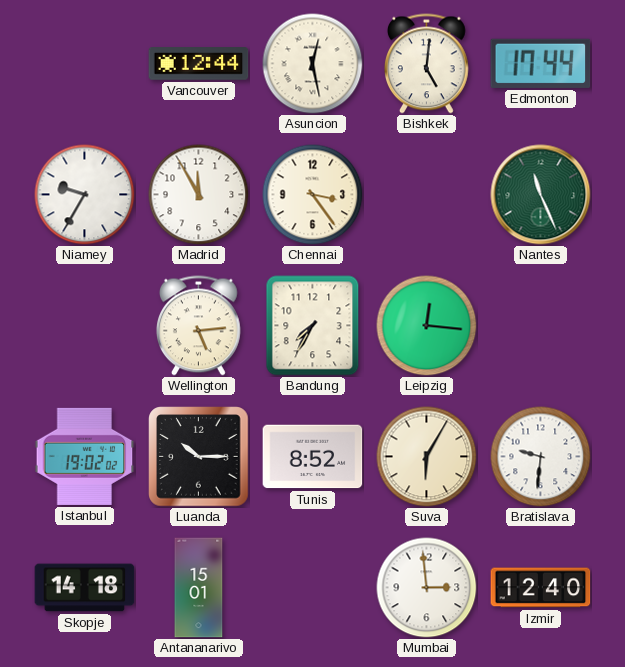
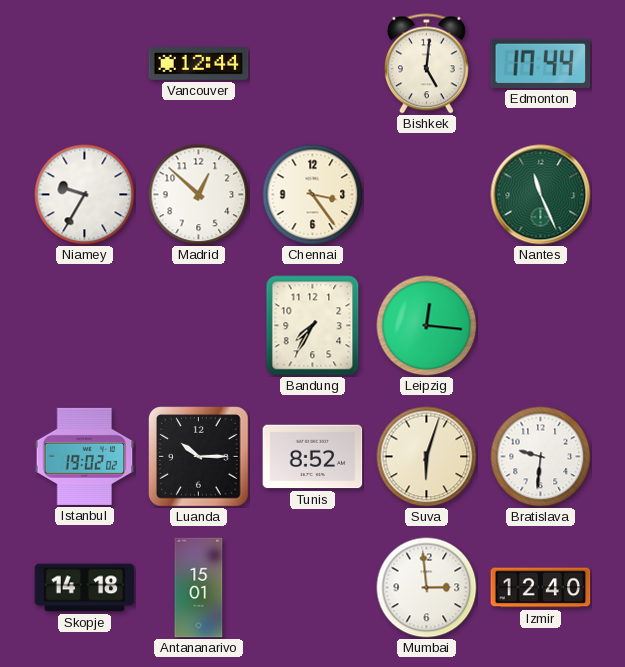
Asuncion: 12:28 -> none (313, 64)
Madrid: 11:55 -> 12:52 (199, 195)
Wellington: 5:14 -> none (199, 326)
Suva: 6:05 -> 6:03 (427, 457)
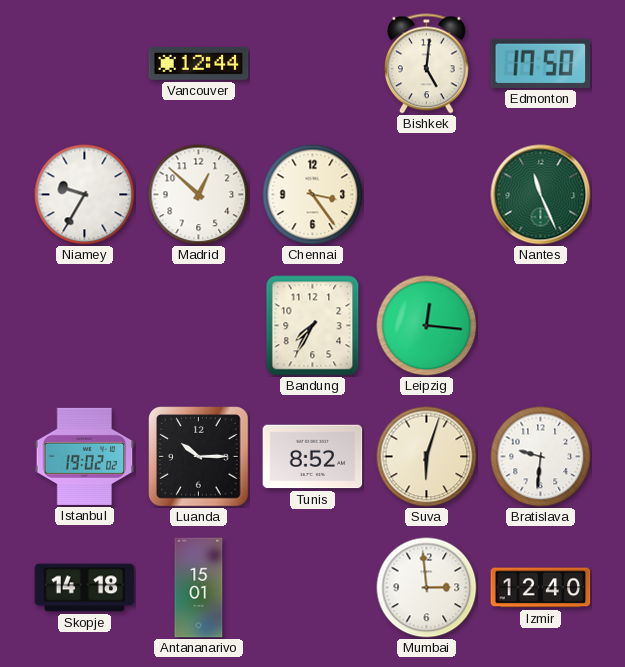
Edmonton: 17:44 -> 17:50 (541, 63)
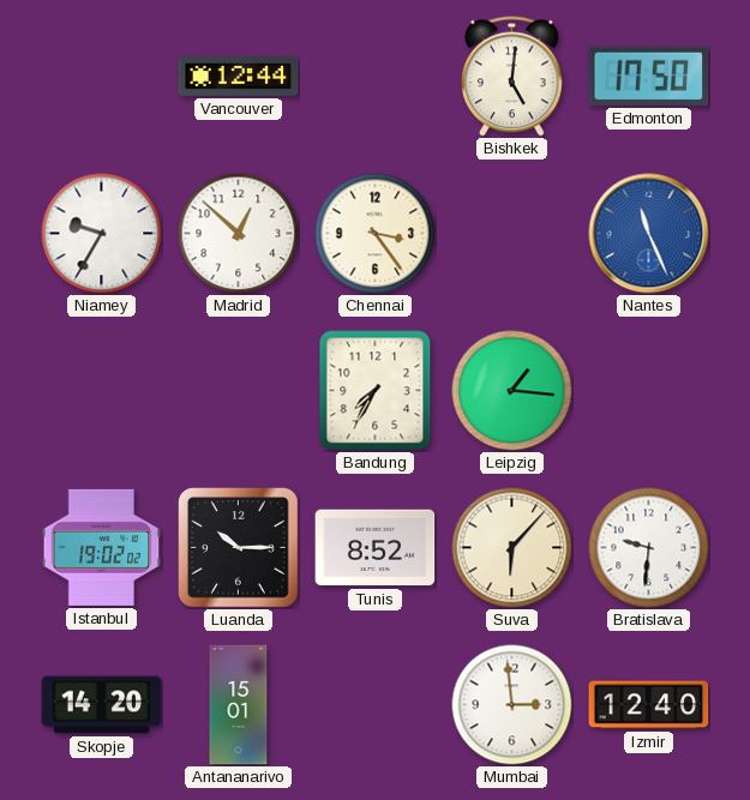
Nantes dial: green -> blue (649, 234)
Leipzig: 12:16 -> 1:16 (512, 391)
Suva: 6:03 -> 6:07 (512, 548)
Skopje: 14:18 -> 14:20 (102, 705)
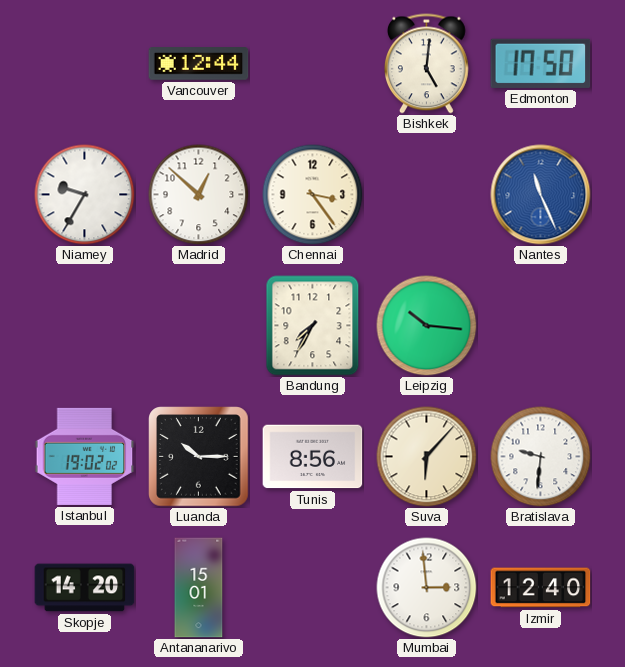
Leipzig: 1:16 -> 10:16 (427, 326)
Tunis: 8:52 -> 8:56 (313, 457)
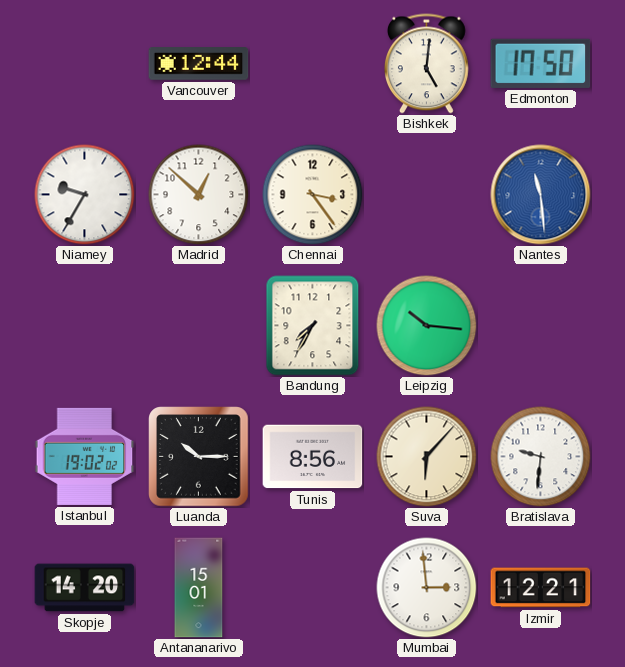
Nantes: 11:26 -> 11:29 (541, 195)
Izmir: 12:40 -> 12:21 (541, 588)
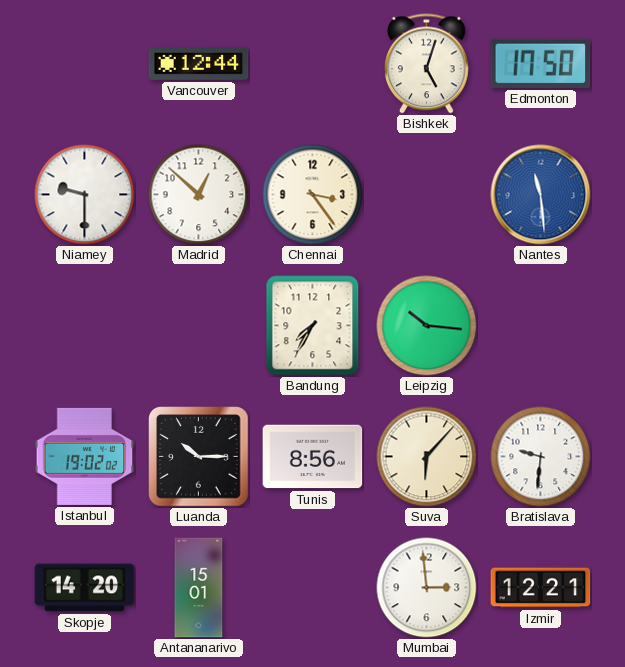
Bishkek: 5:01 -> 5:03 (427, 64)
Niamey: 9:35 -> 9:30 (85, 195)
